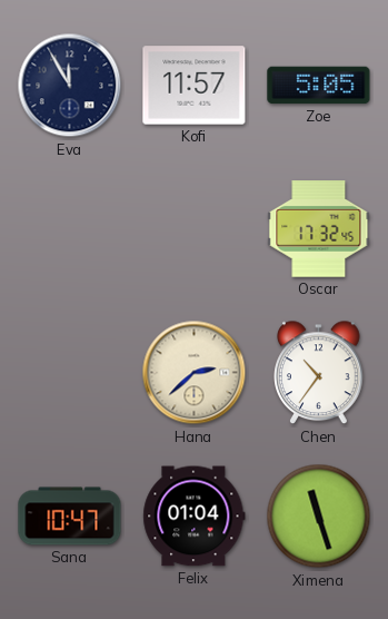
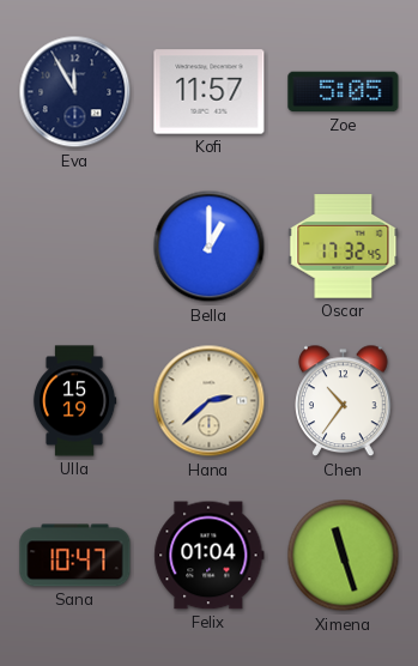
Bella: none -> 1:00 (210, 247)
Ulla: none -> 15:19 (74, 401)
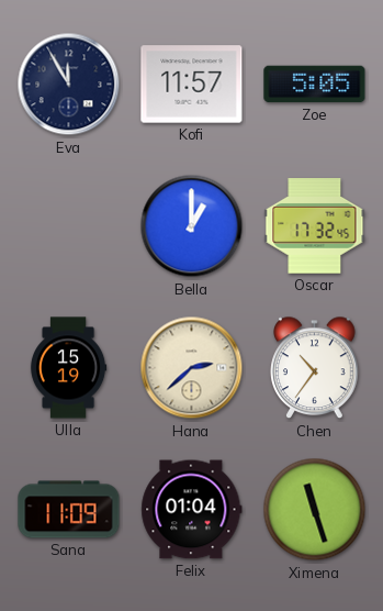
Sana: 10:47 -> 11:09 (69, 510)
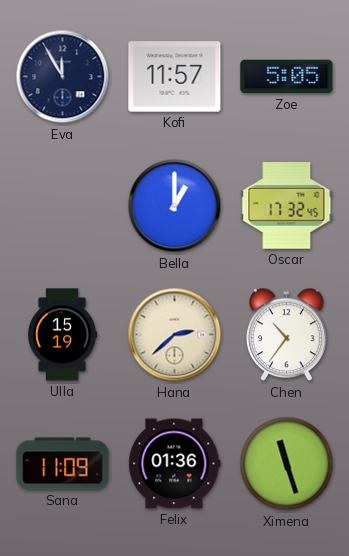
Felix: 01:04 -> 01:36 (175, 464)
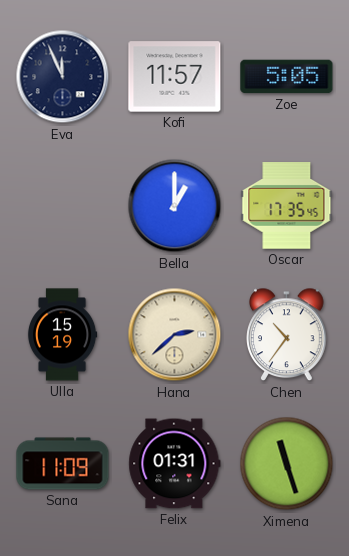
Eva: 11:55 -> 11:56 (63, 77)
Oscar: 17:32 -> 17:35 (287, 206)
Felix: 01:36 -> 01:31 (175, 464)
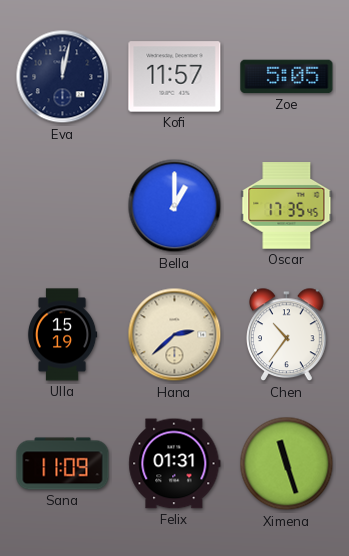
Eva: 11:56 -> 12:02 (63, 77)
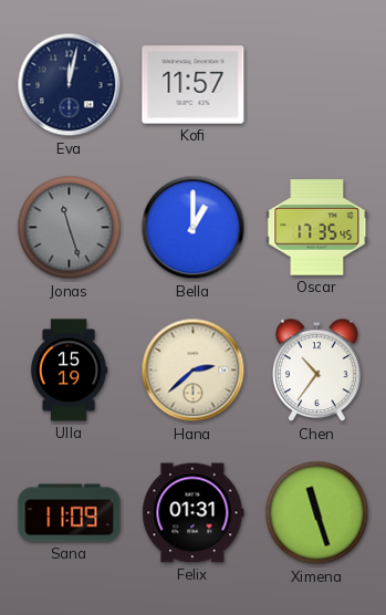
Zoe: 5:05 -> none (287, 77)
Jonas: none -> 11:27 (70, 228)
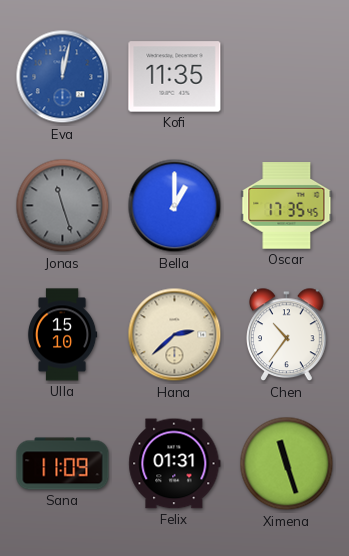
Eva dial: navy -> blue (63, 77)
Kofi: 11:57 -> 11:35 (175, 77)
Ulla: 15:19 -> 15:10 (62, 335)
